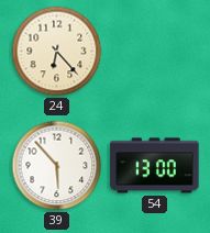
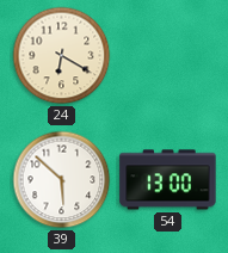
24: 6:23 -> 6:20 (62, 56)
39: 5:53 -> 5:52 (62, 180)
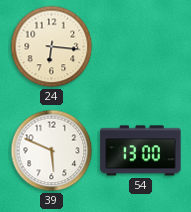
24: 6:20 -> 6:16 (52, 47)
39: 5:52 -> 5:49 (52, 151)
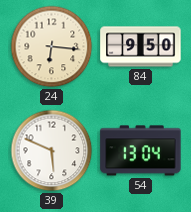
84: none -> 9:50 (141, 47)
54: 13:00 -> 13:04 (141, 151)
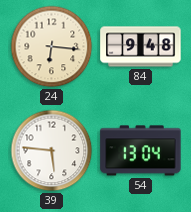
84: 9:50 -> 9:48 (141, 47)
39: 5:49 -> 5:46 (52, 151)
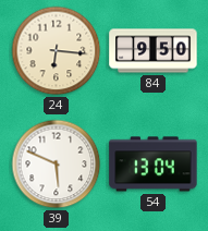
84: 9:48 -> 9:50 (154, 51)
39: 5:46 -> 5:49 (57, 165)
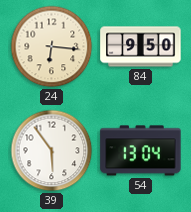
39: 5:49 -> 5:54 (52, 151)
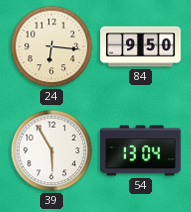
39: 5:54 -> 5:55 (52, 151)
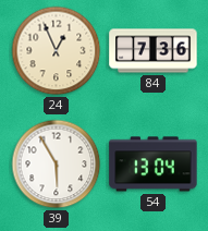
24: 6:16 -> 12:56 (57, 51)
84: 9:50 -> 7:36 (154, 51)
